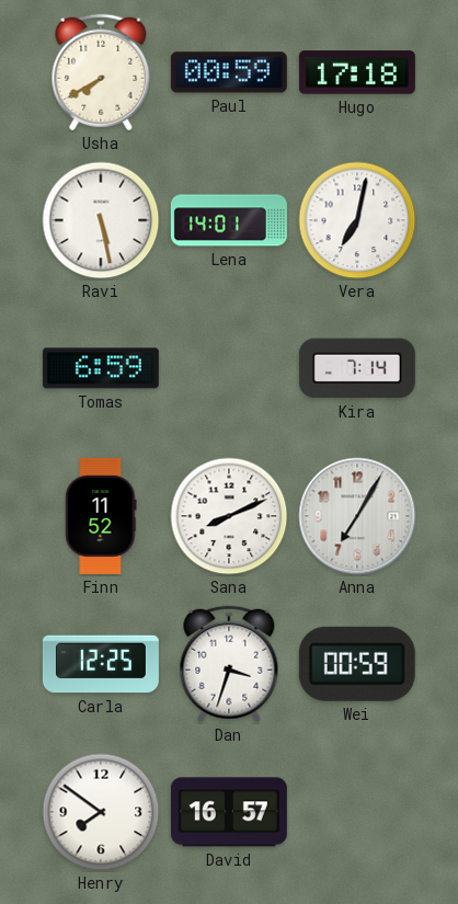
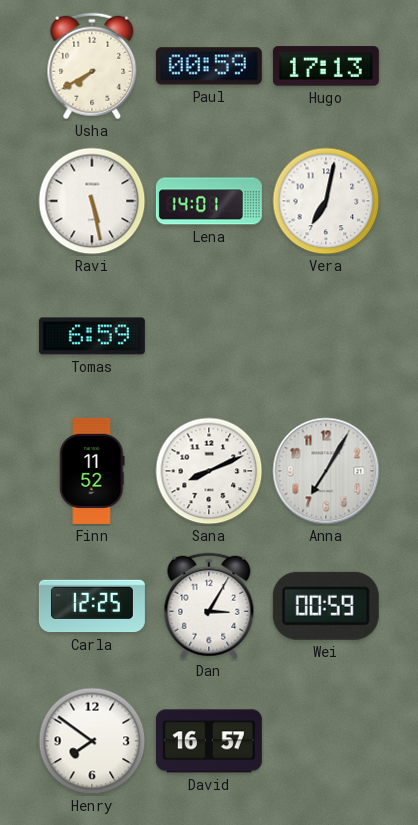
Hugo: 17:18 -> 17:13 (326, 66)
Kira: 7:14 -> none (357, 368)
Dan: 3:33 -> 3:05 (209, 606)
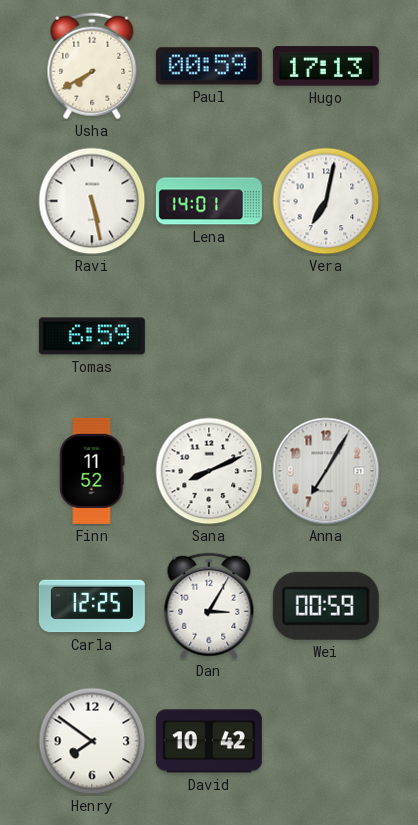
David: 16:57 -> 10:42 (209, 741)
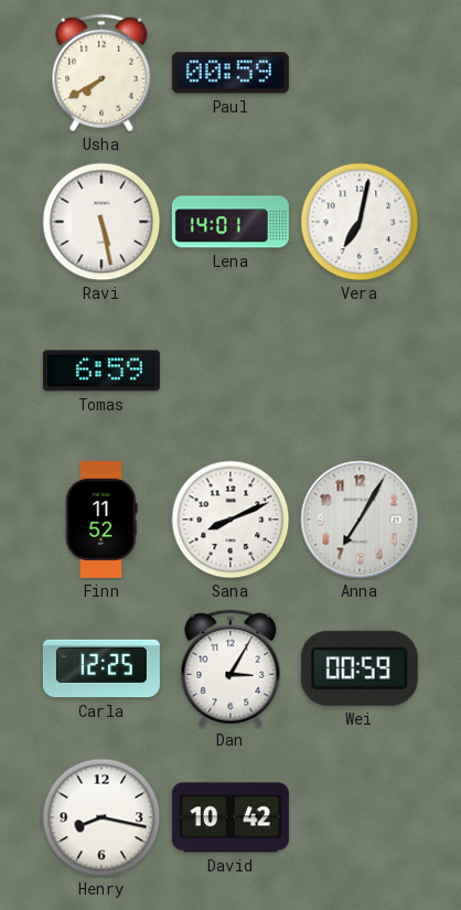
Hugo: 17:13 -> none (326, 66)
Henry: 7:51 -> 8:17 (101, 817)
